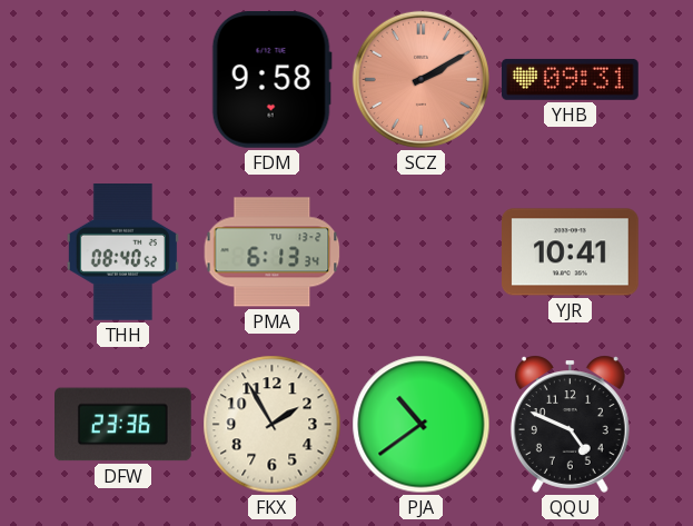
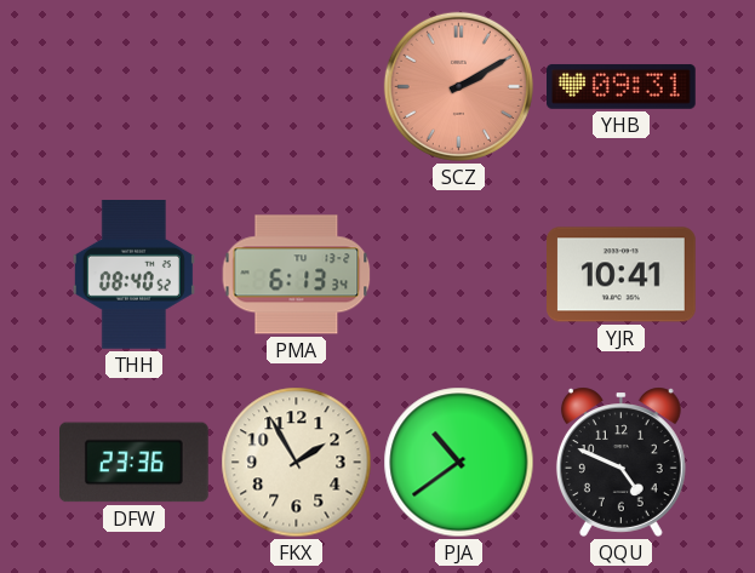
FDM: 9:58 -> none (271, 79)
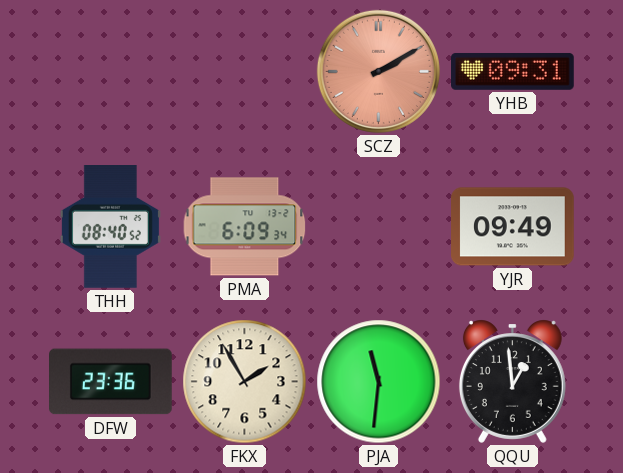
PMA: 6:13 -> 6:09 (245, 227)
YJR: 10:41 -> 09:49 (513, 227)
PJA: 10:39 -> 11:31 (379, 382)
QQU: 4:49 -> 12:59 (512, 381)
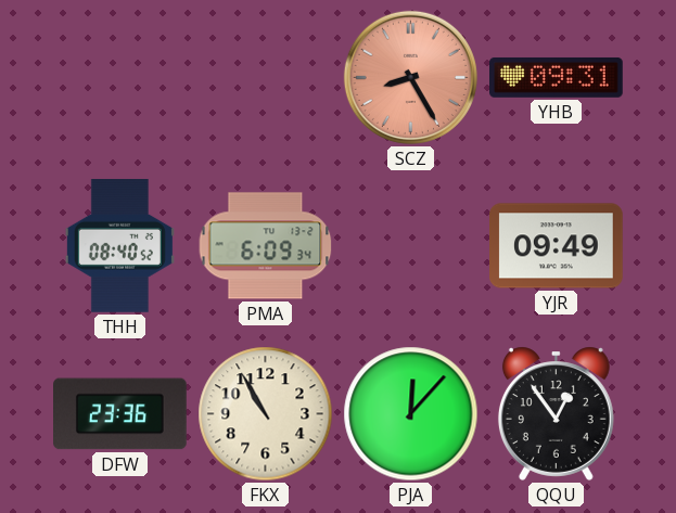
SCZ: 2:10 -> 8:25 (410, 77)
FKX: 1:55 -> 10:55 (266, 414)
PJA: 11:31 -> 12:07 (411, 414)
QQU: 12:59 -> 12:54 (556, 413)
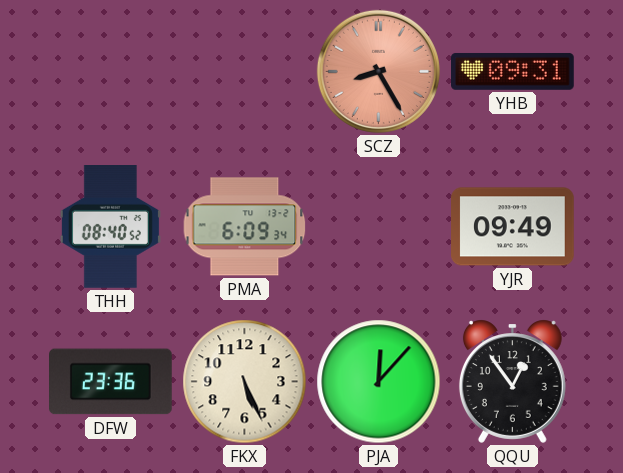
FKX: 10:55 -> 5:26 (245, 382)
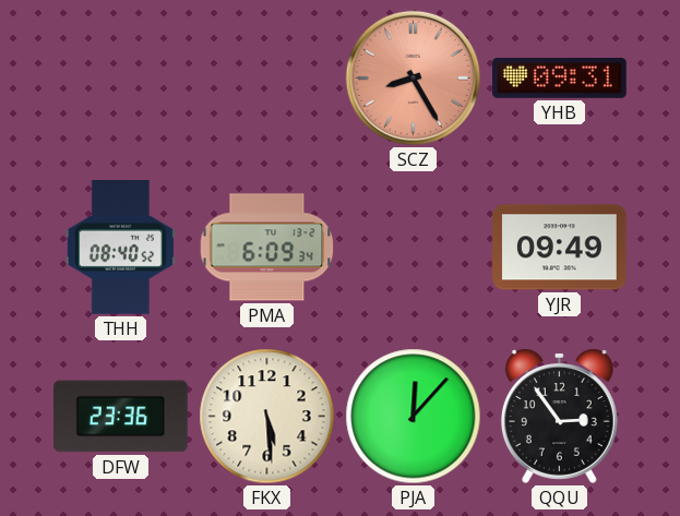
FKX: 5:26 -> 5:29 (267, 417)
QQU: 12:54 -> 2:54 (559, 416)
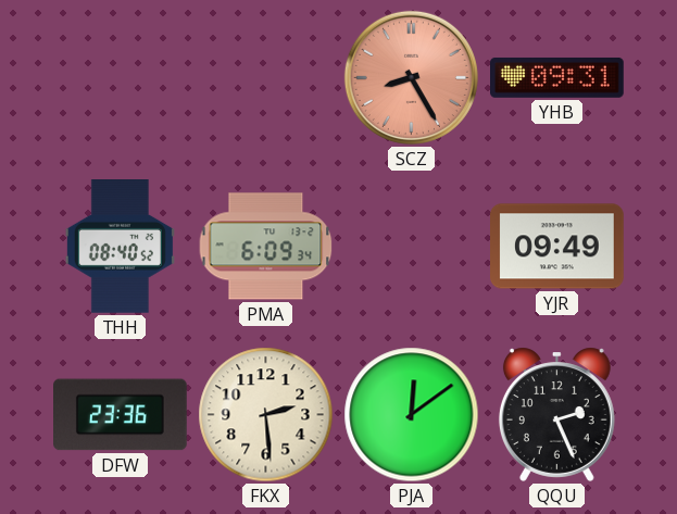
FKX: 5:29 -> 2:29 (266, 415)
PJA: 12:07 -> 12:09 (412, 415)
QQU: 2:54 -> 2:26 (556, 414)
